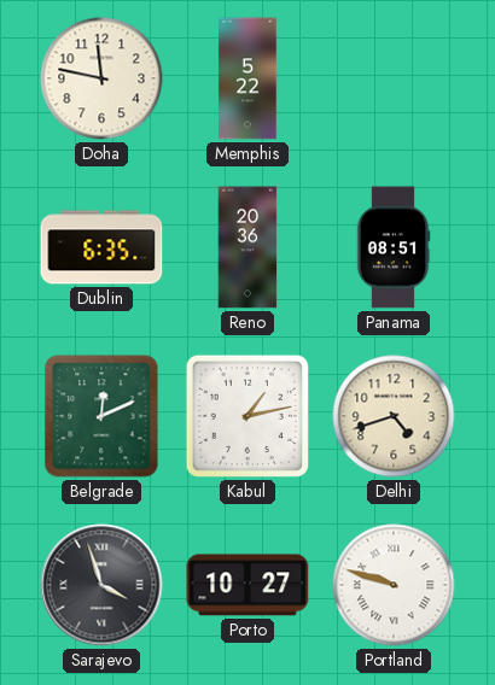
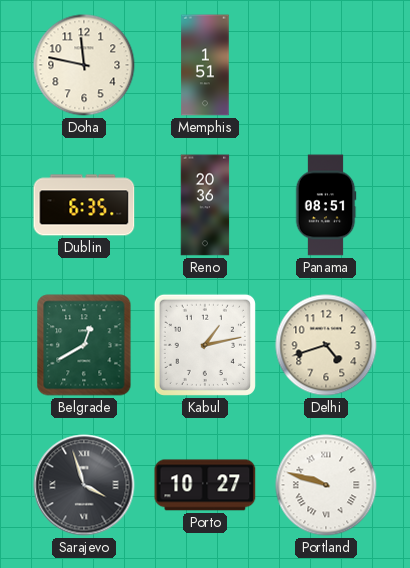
Memphis: 5:22 -> 1:51 (205, 65)
Belgrade: 12:11 -> 12:40 (84, 345)
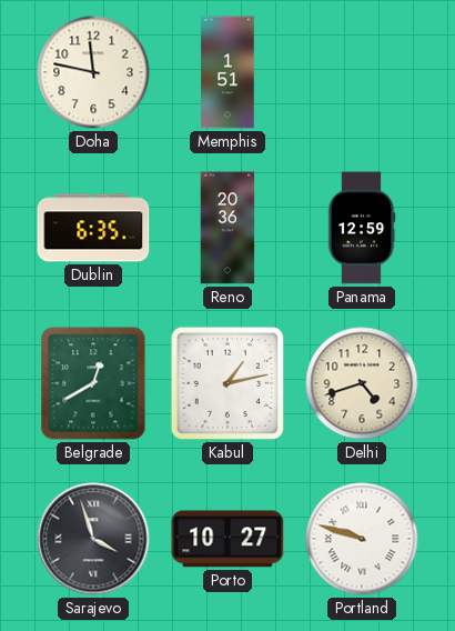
Panama: 08:51 -> 12:59 (362, 228)
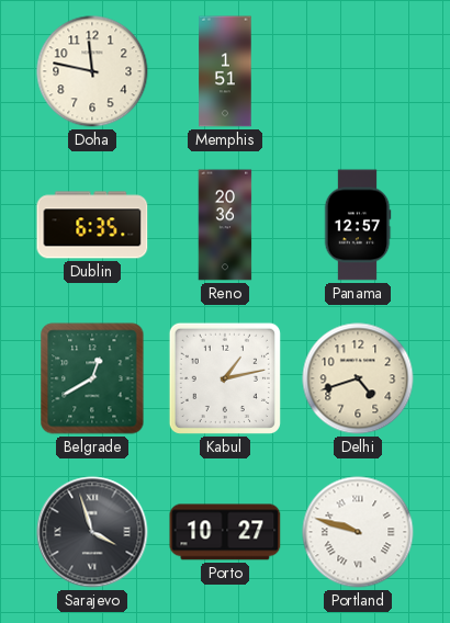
Panama: 12:59 -> 12:57 (358, 225)
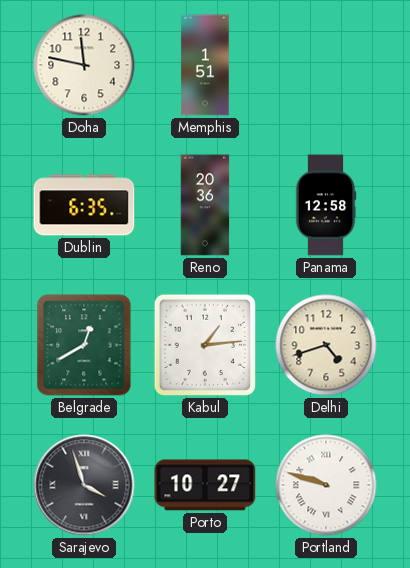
Panama: 12:57 -> 12:58 (326, 205)
Kabul: 1:13 -> 1:14 (205, 345)
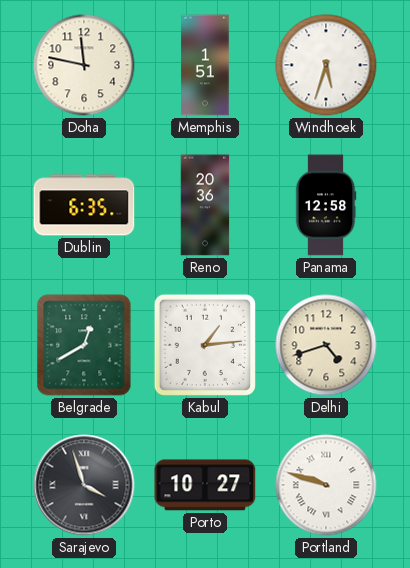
Windhoek: none -> 5:33 (326, 65)
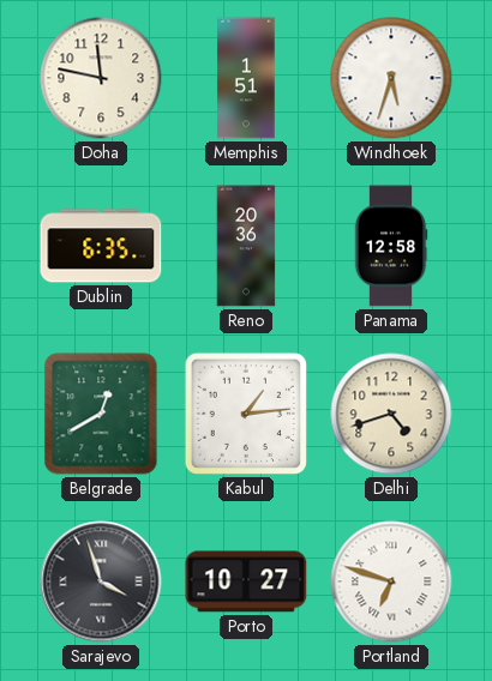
Portland: 9:48 -> 6:48 (391, 581)
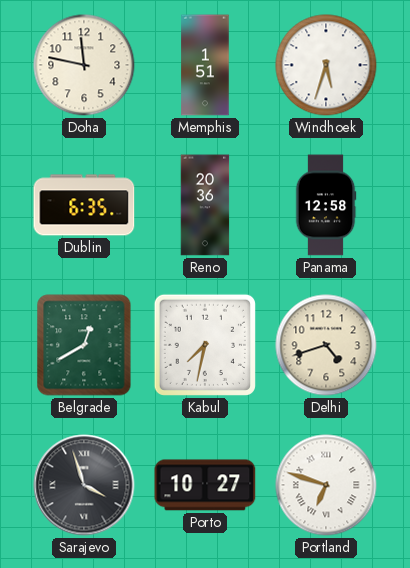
Kabul: 1:14 -> 7:32 (205, 345)
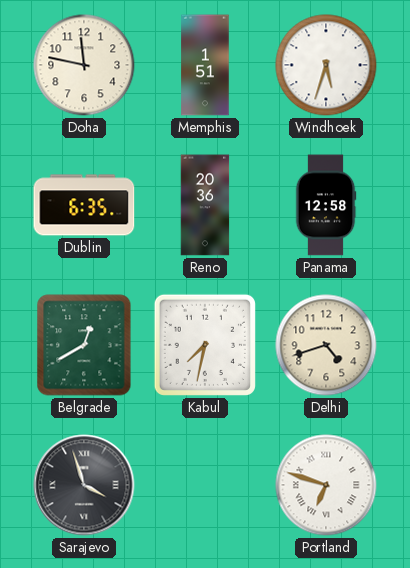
Porto: 10:27 -> none (205, 485)
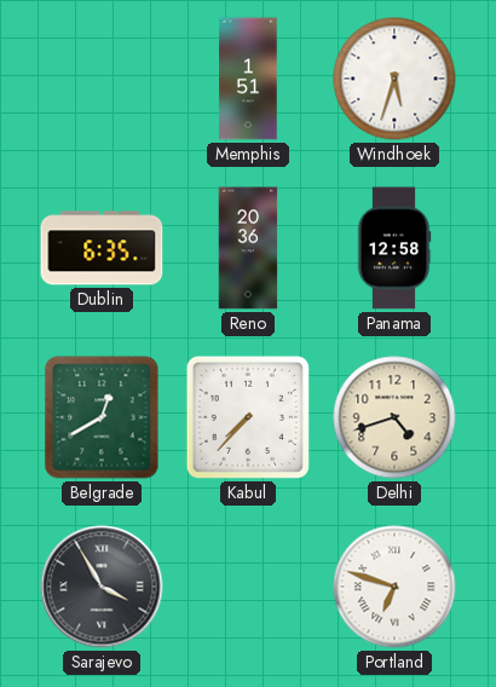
Doha: 11:47 -> none (84, 65)
Kabul: 7:32 -> 7:37 (248, 417)
Sarajevo: 3:57 -> 3:55 (102, 587)
